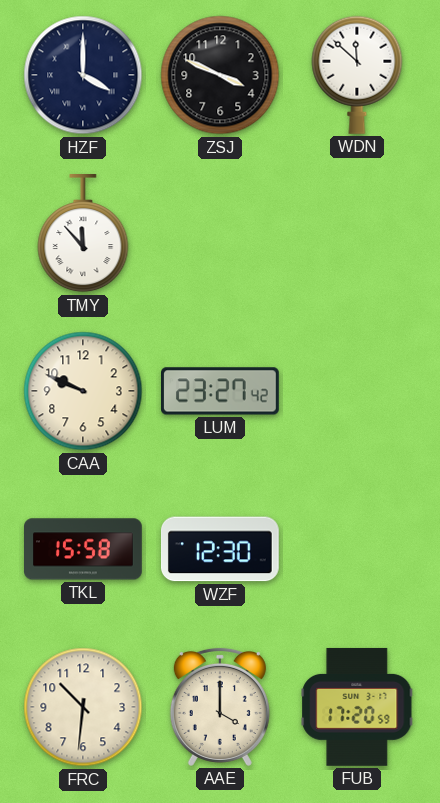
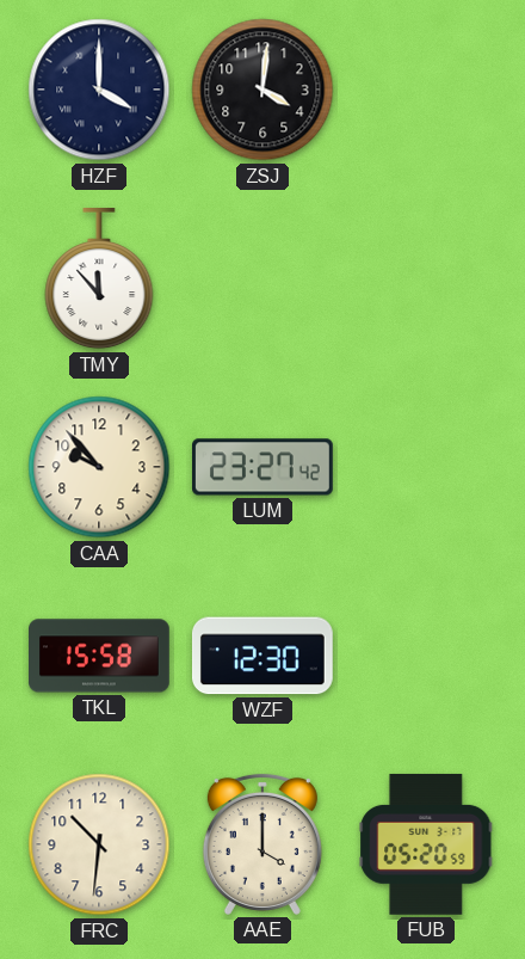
ZSJ: 3:49 -> 4:01 (262, 90)
WDN: 11:52 -> none (357, 75)
CAA: 9:49 -> 9:53 (99, 467)
FUB: 17:20 -> 05:20 (426, 844)
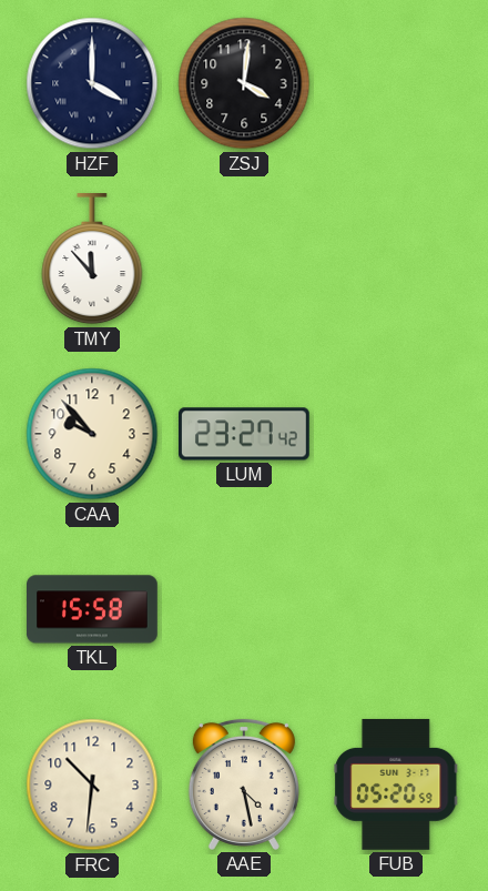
WZF: 12:30 -> none (262, 656)
AAE: 4:00 -> 4:28 (244, 784)
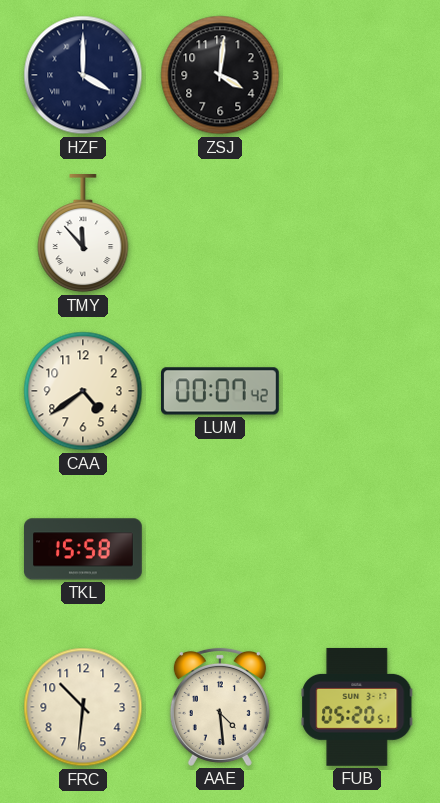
CAA: 9:53 -> 4:39 (83, 391)
LUM: 23:27 -> 00:07 (221, 391)
AAE: 4:28 -> 4:29 (220, 707)
FUB: 05:20:59 -> 05:20:51 (357, 707)
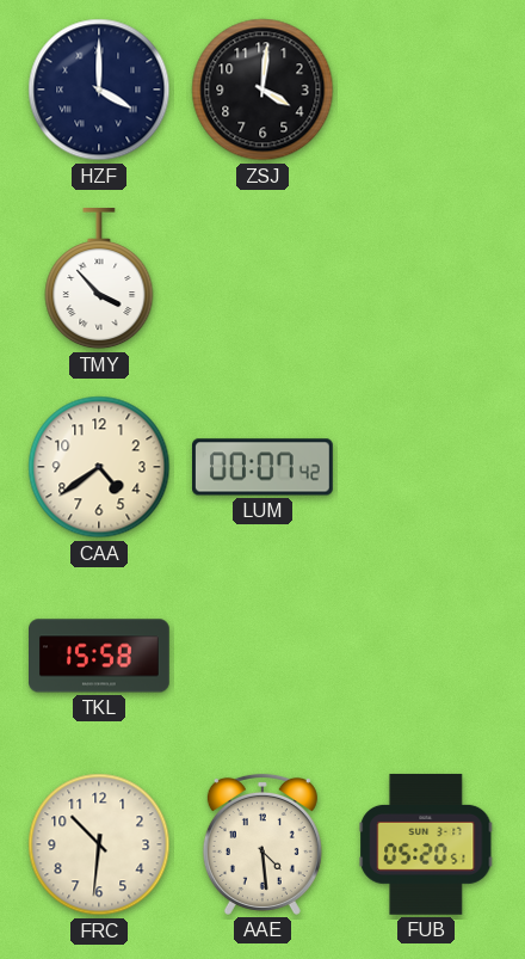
TMY: 11:53 -> 3:53 (99, 279)
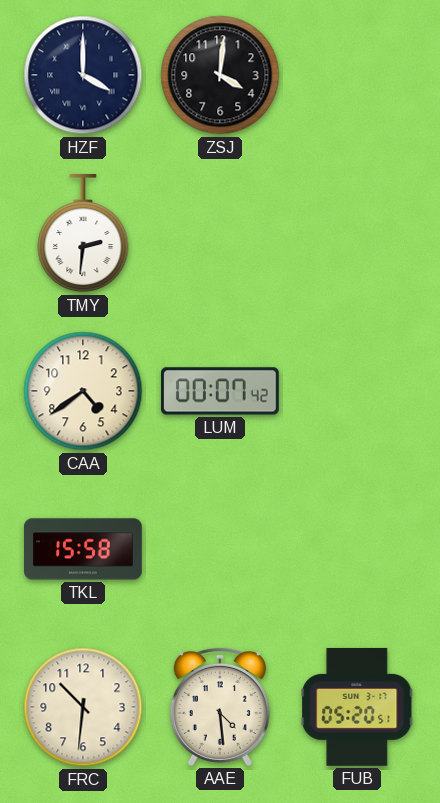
TMY: 3:53 -> 2:31 (83, 234)
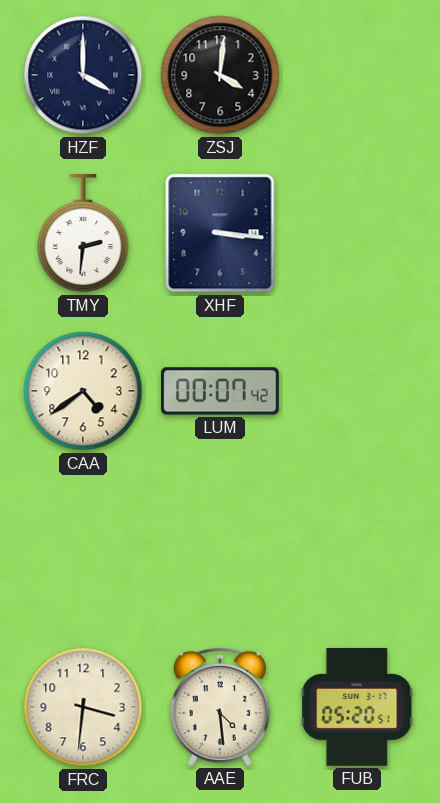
XHF: none -> 3:16 (220, 233)
TKL: 15:58 -> none (84, 549)
FRC: 10:31 -> 3:31 (83, 707)
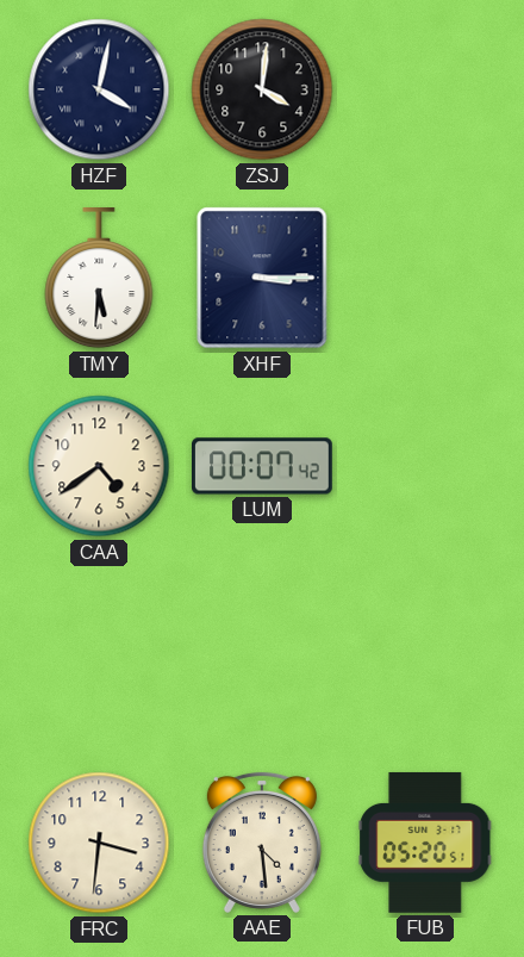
HZF: 4:00 -> 4:02 (99, 89)
TMY: 2:31 -> 5:31 (99, 279)
XHF: 3:16 -> 3:15 (262, 278)
